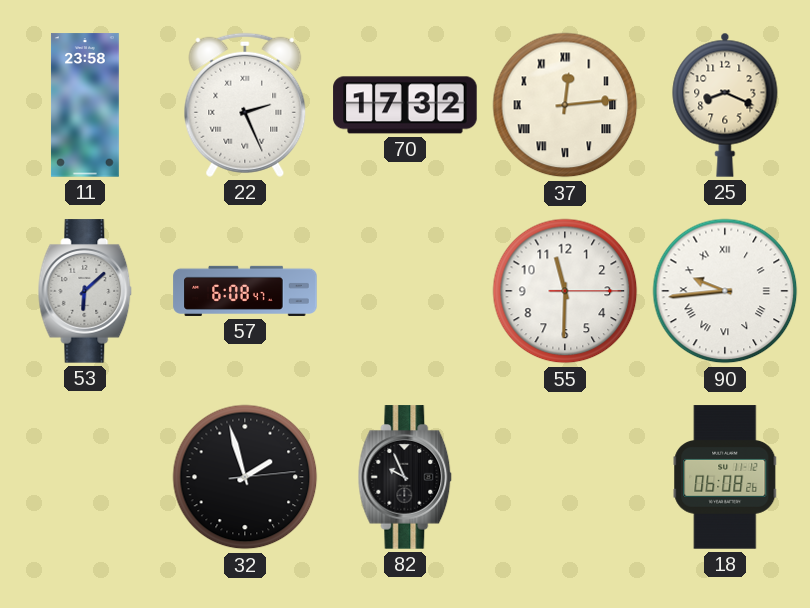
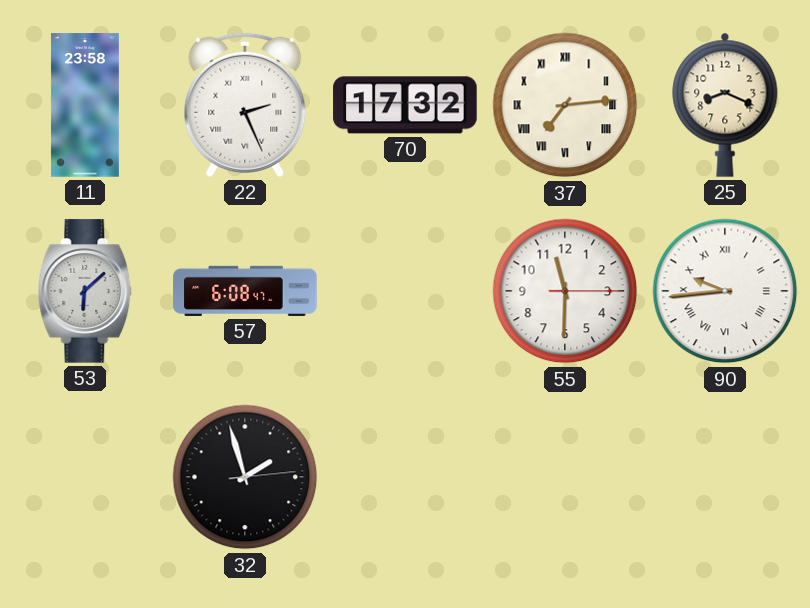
37: 12:14 -> 7:14 (565, 105)
82: 9:56 -> none (405, 477)
18: 06:08 -> none (725, 477)
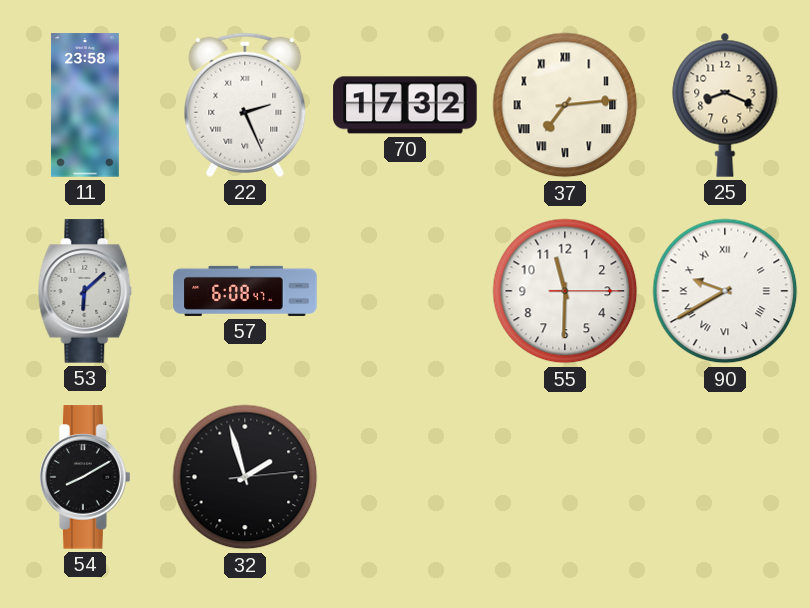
90: 9:44 -> 9:40 (725, 291)
54: none -> 8:10 (86, 477)
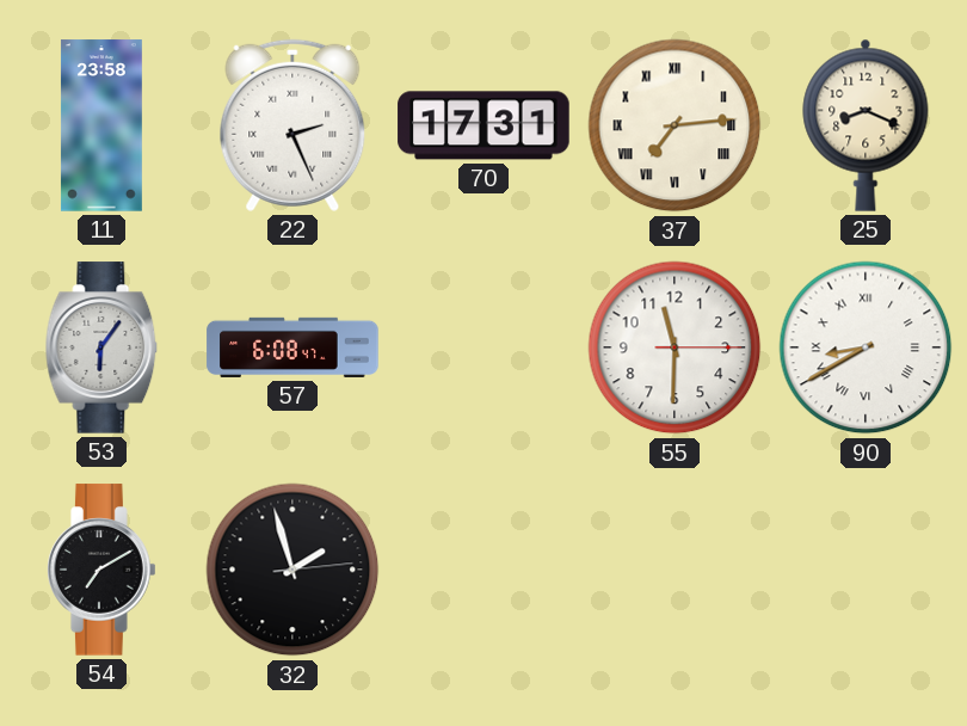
70: 17:32 -> 17:31 (483, 125)
53: 6:08 -> 6:06 (101, 347)
90: 9:40 -> 8:40 (866, 347)
54: 8:10 -> 7:10 (103, 570)
